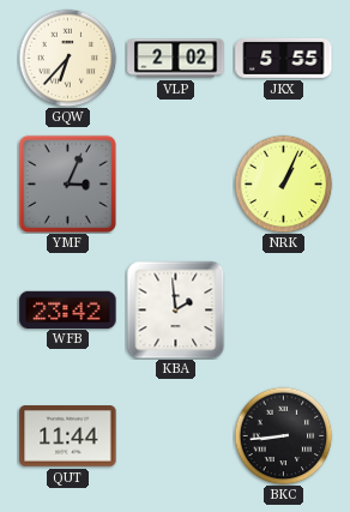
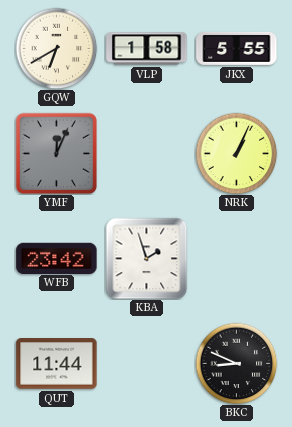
GQW: 6:37 -> 6:40 (56, 48)
VLP: 2:02 -> 1:58 (147, 49)
YMF: 3:04 -> 12:04 (56, 153)
KBA: 1:59 -> 1:57 (146, 258)
BKC: 8:44 -> 8:49 (236, 363)
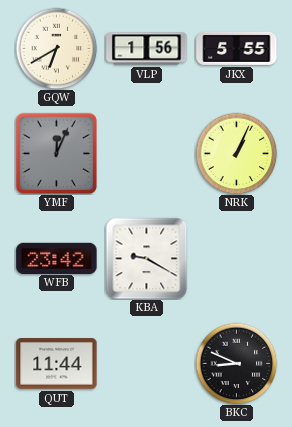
VLP: 1:58 -> 1:56 (147, 49)
KBA: 1:57 -> 9:20 (146, 258)
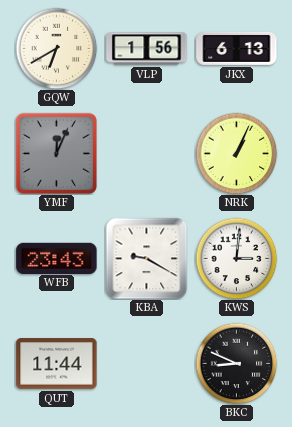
JKX: 5:55 -> 6:13 (237, 48)
WFB: 23:42 -> 23:43 (57, 258)
KWS: none -> 3:01 (236, 258)
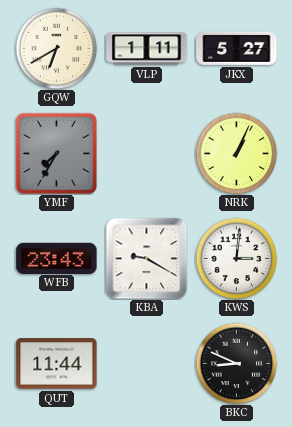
VLP: 1:56 -> 1:11 (147, 49)
JKX: 6:13 -> 5:27 (237, 48)
YMF: 12:04 -> 7:35 (56, 153)
